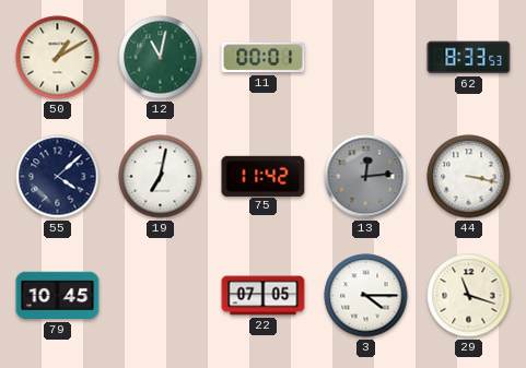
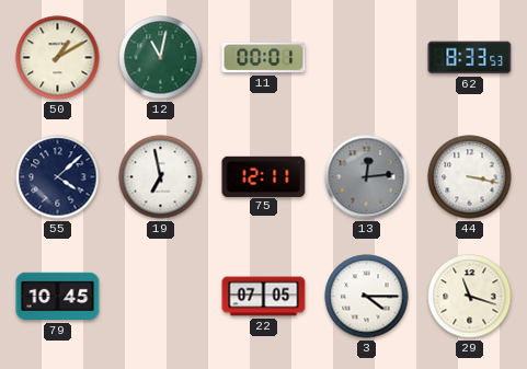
19: 7:02 -> 6:58 (161, 177)
75: 11:42 -> 12:11 (264, 176)
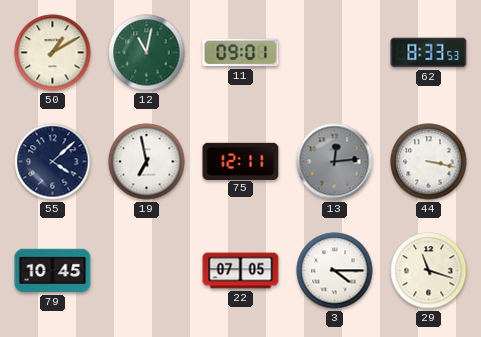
11: 00:01 -> 09:01 (241, 53)
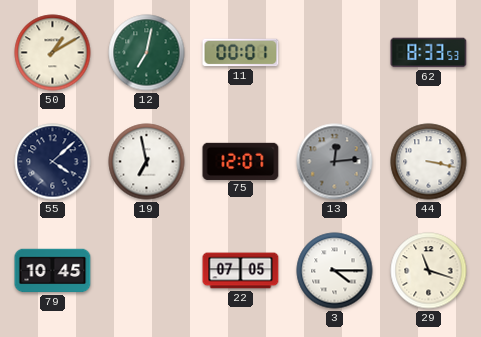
12: 11:02 -> 7:02 (147, 53)
11: 09:01 -> 00:01 (241, 53)
75: 12:11 -> 12:07 (241, 161)
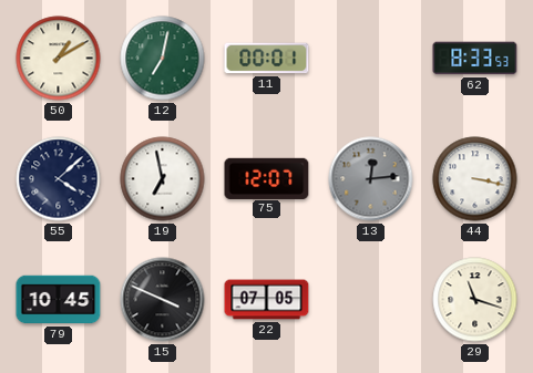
15: none -> 3:49 (163, 300)
3: 4:15 -> none (335, 271)
